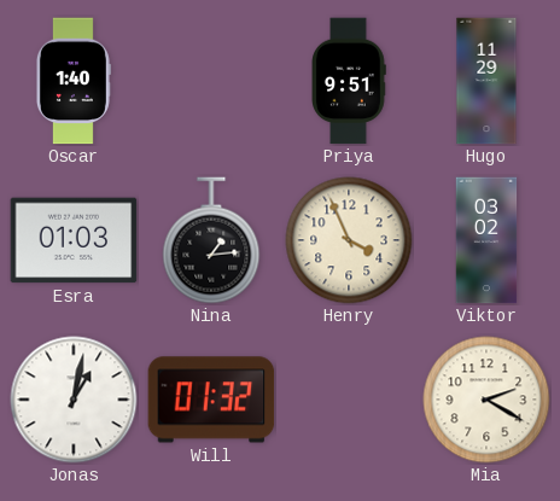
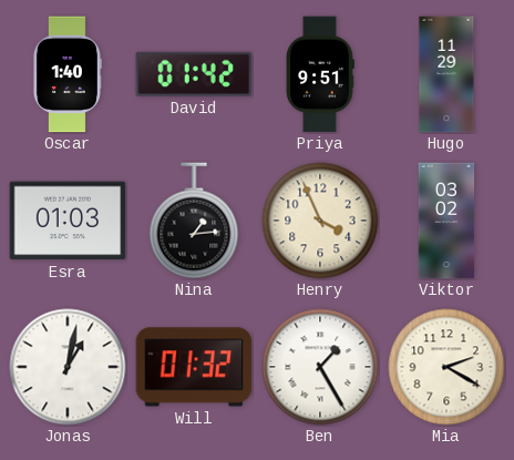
David: none -> 01:42 (193, 74)
Ben: none -> 1:25 (320, 367)
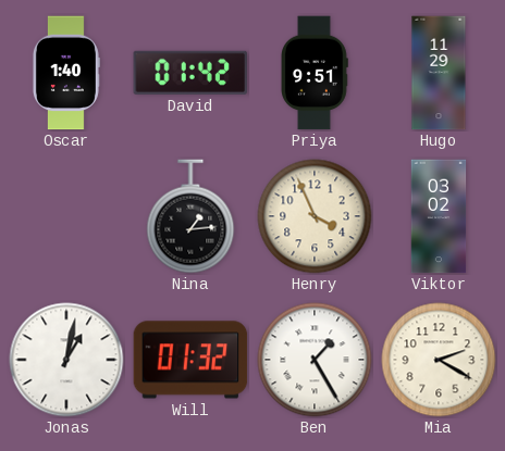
Esra: 01:03 -> none (68, 221)
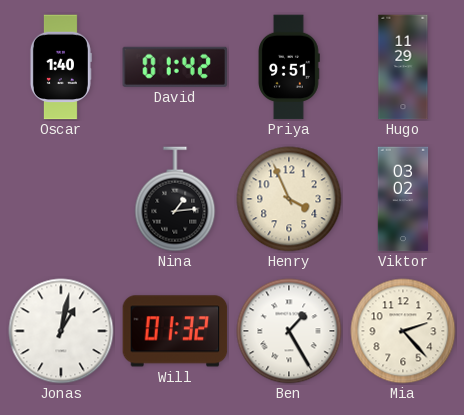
Mia: 2:20 -> 2:23 (403, 331)
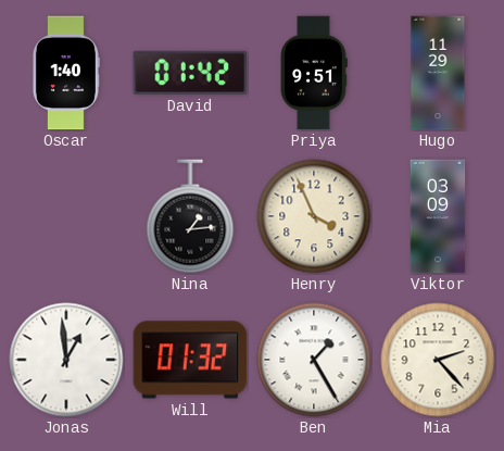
Viktor: 03:02 -> 03:09 (438, 216)
Jonas: 1:02 -> 12:59 (66, 360)
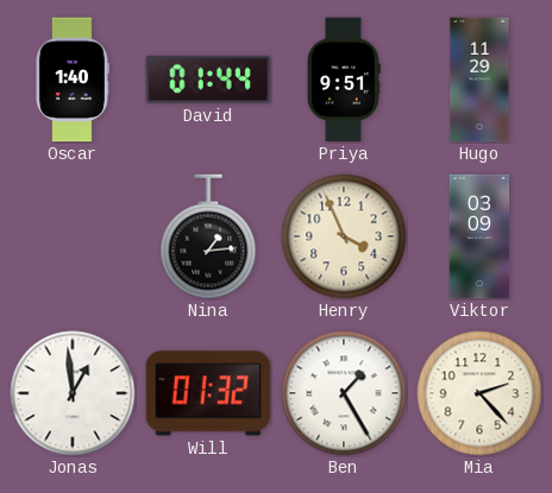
David: 01:42 -> 01:44 (207, 80)
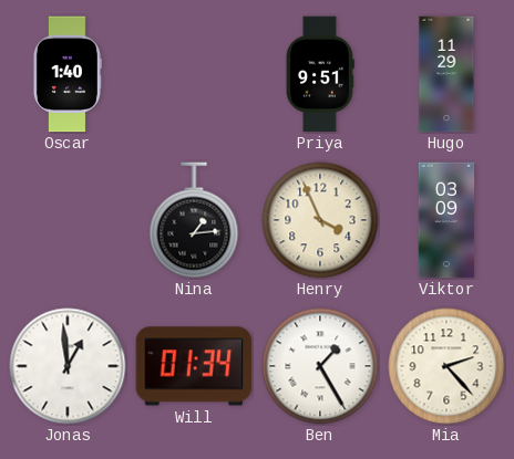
David: 01:44 -> none (207, 80)
Will: 01:32 -> 01:34 (194, 366)
